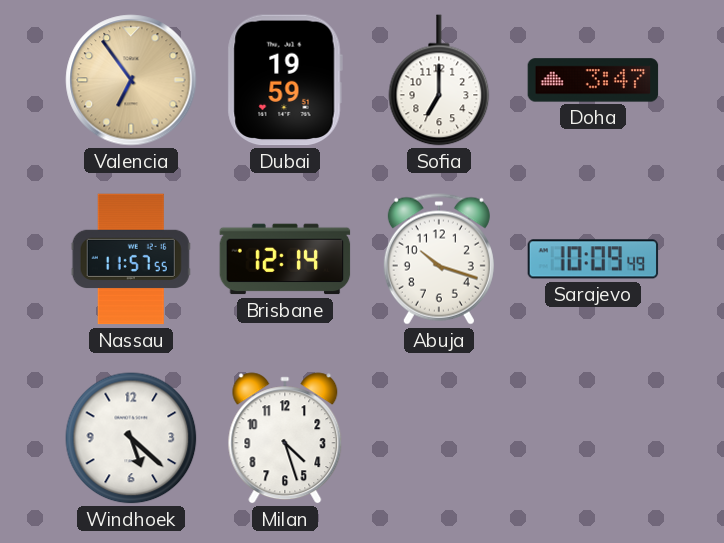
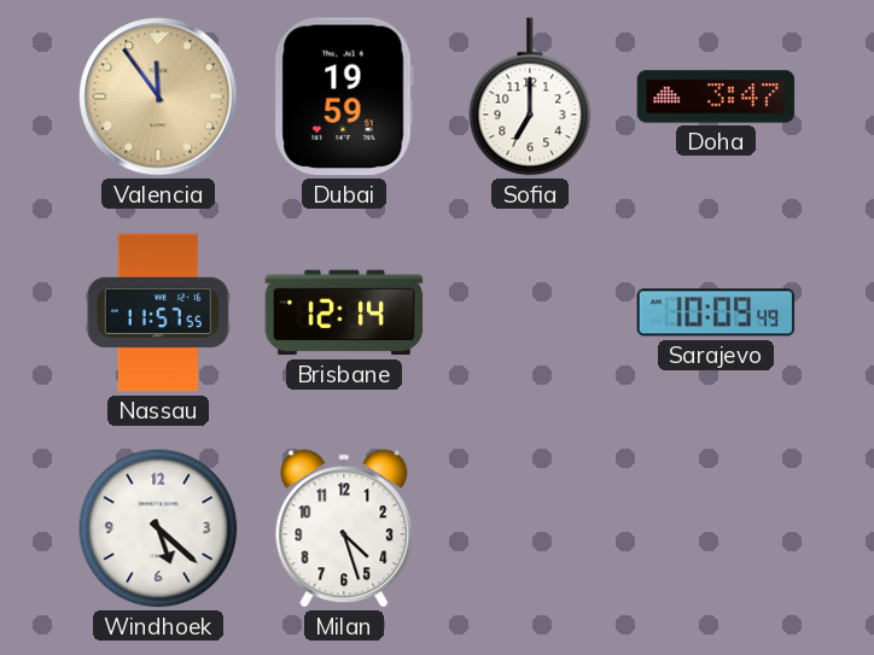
Valencia: 6:54 -> 11:54 (158, 97)
Abuja: 10:18 -> none (439, 259)
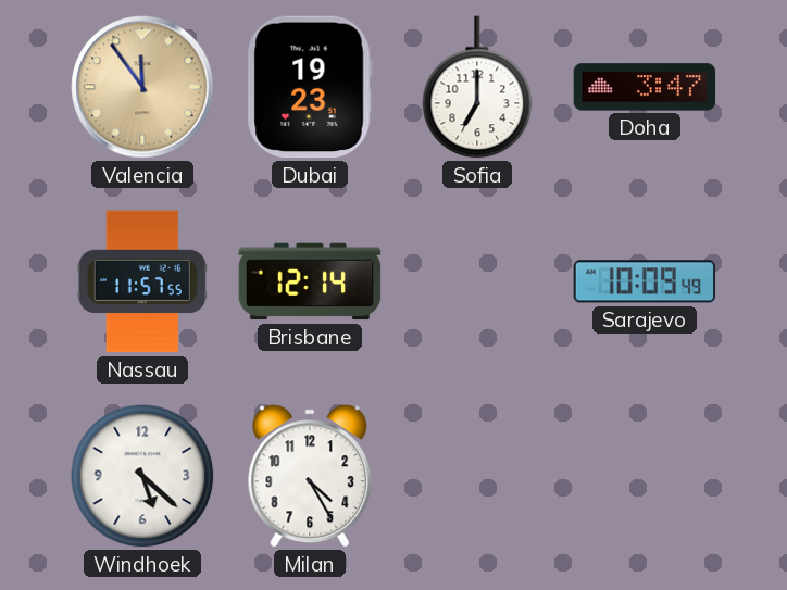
Dubai: 19:59 -> 19:23 (310, 87)
Milan: 4:27 -> 4:25 (310, 476)
